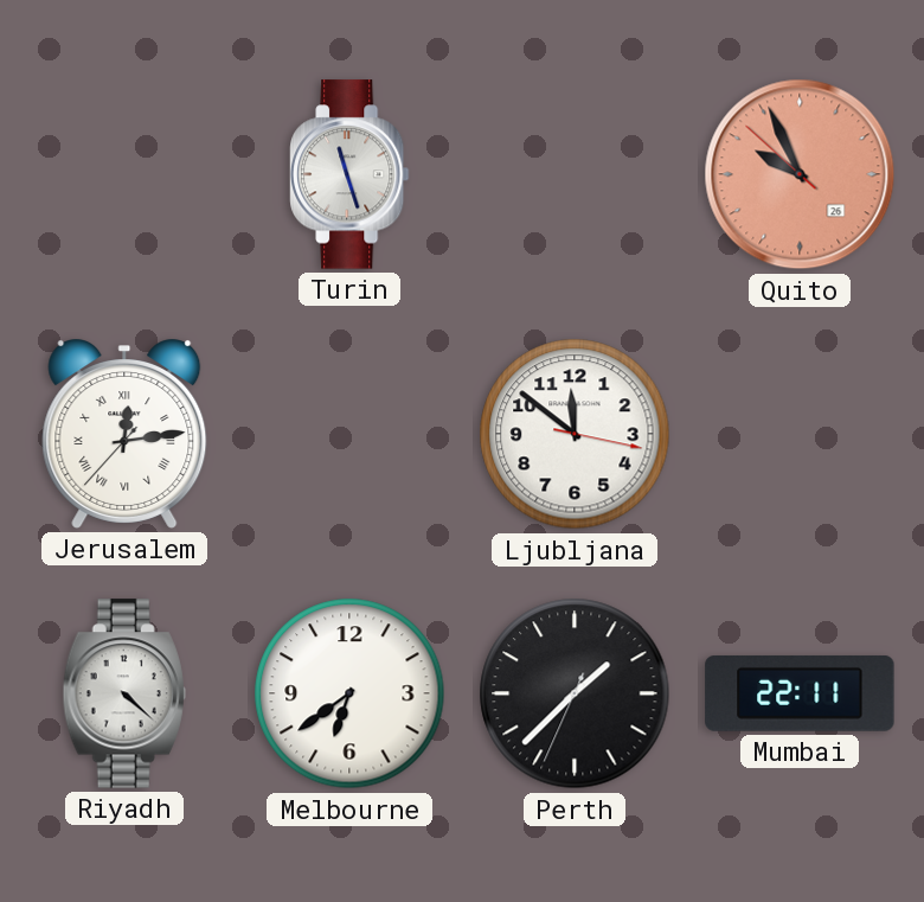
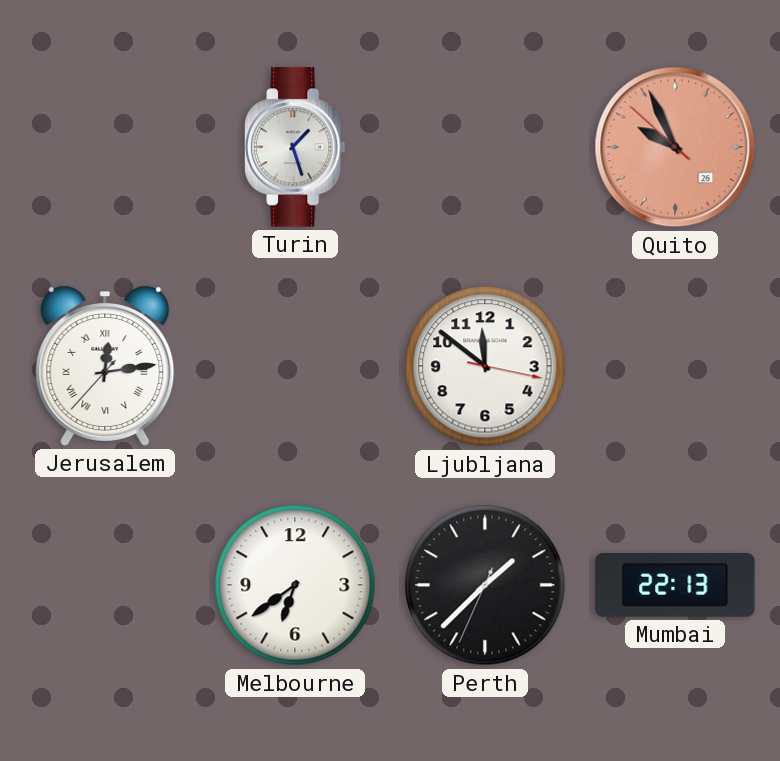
Turin: 11:27 -> 1:27 (296, 147)
Riyadh: 4:22 -> none (124, 693)
Mumbai: 22:11 -> 22:13 (675, 585)
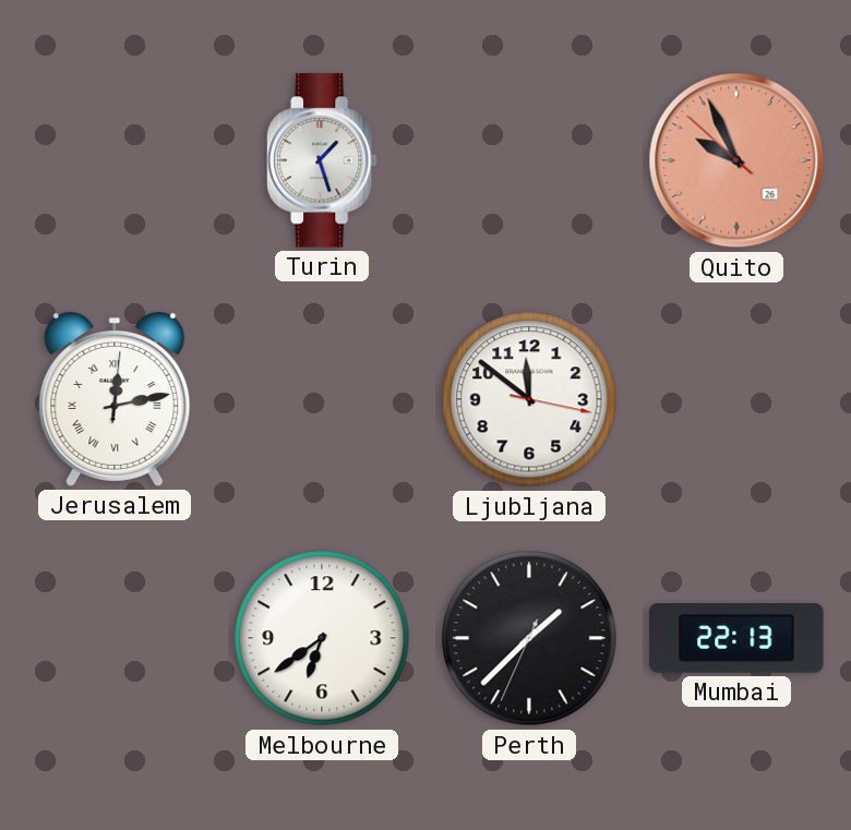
Jerusalem: 12:13:37 -> 12:13:01 (115, 399)
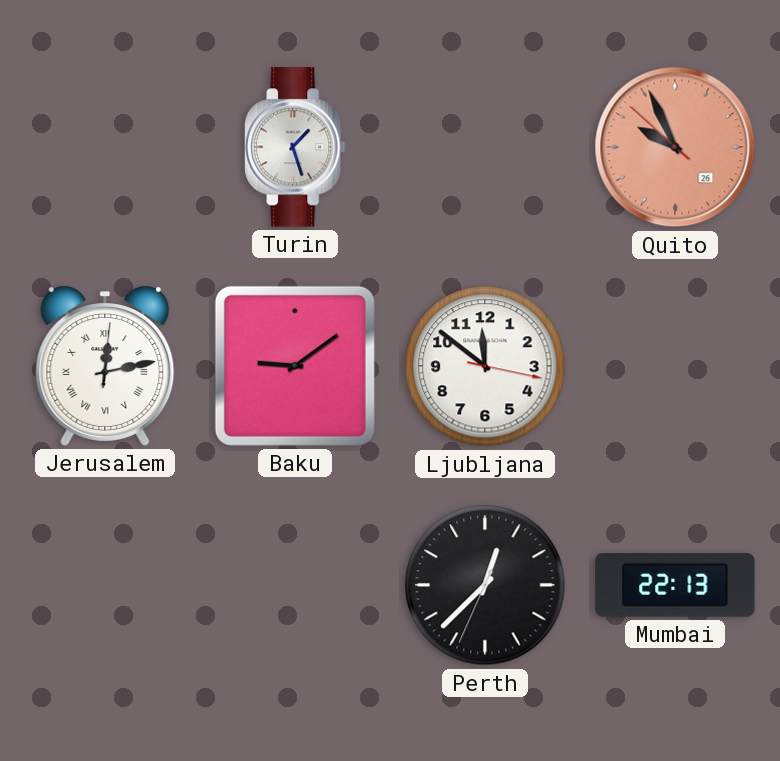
Baku: none -> 9:09 (295, 366)
Melbourne: 6:39 -> none (322, 638)
Perth: 1:37 -> 12:37 (485, 585)
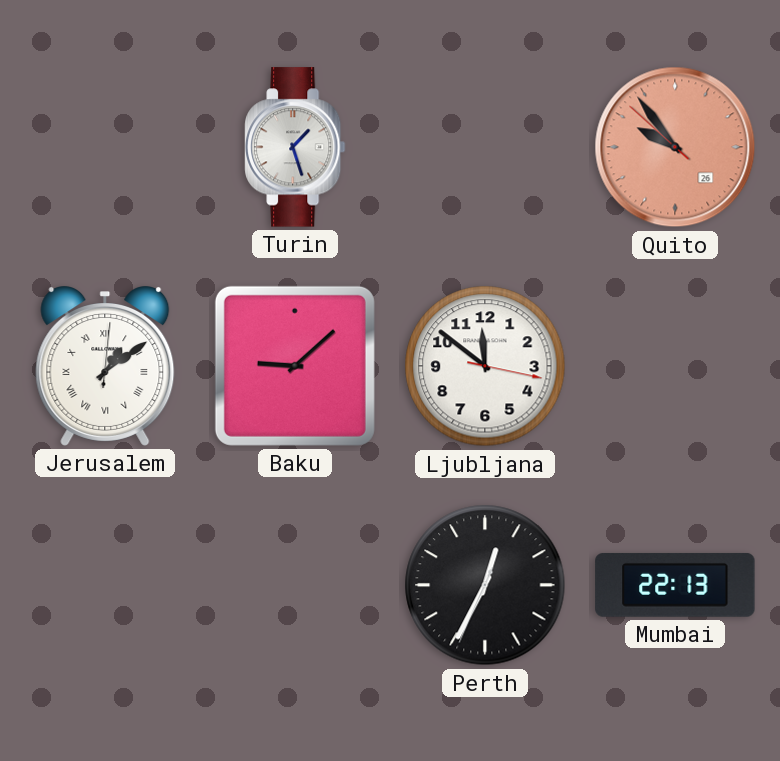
Quito: 9:55 -> 9:53 (675, 147)
Jerusalem: 12:13 -> 1:09 (105, 366)
Baku: 9:09 -> 9:08 (295, 366)
Perth: 12:37 -> 12:34 (485, 585)
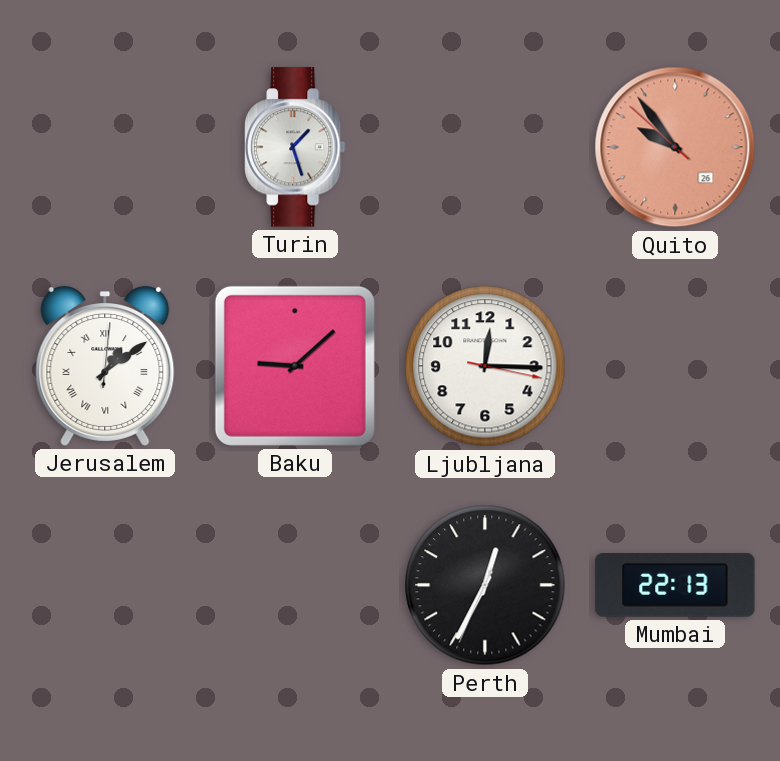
Ljubljana: 11:51 -> 12:15 (485, 366)
